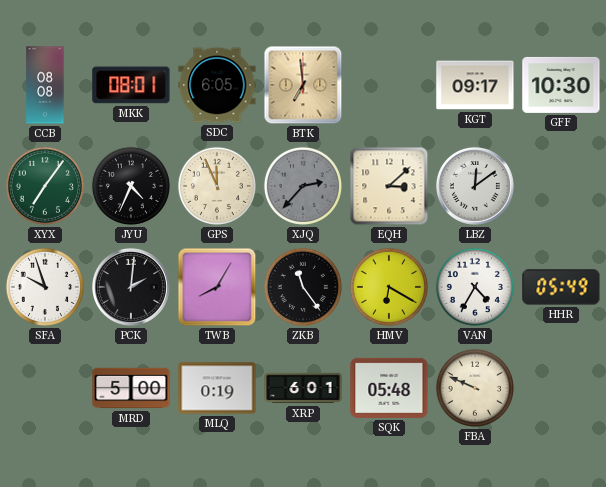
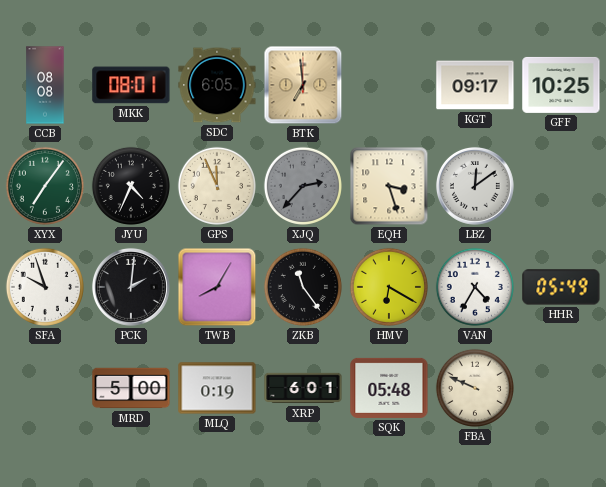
GFF: 10:30 -> 10:25 (561, 85)
EQH: 3:08 -> 3:27 (389, 186)
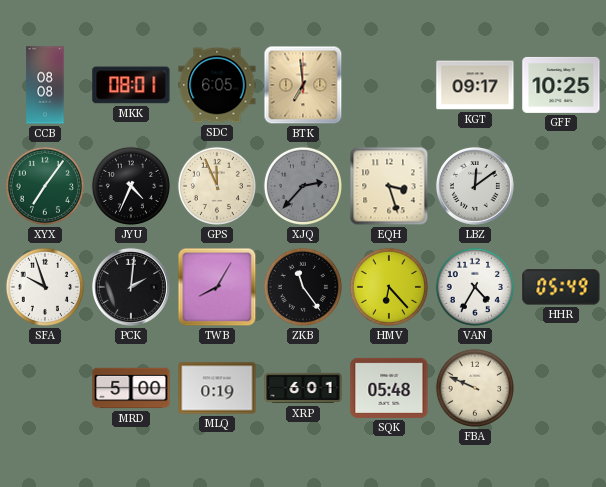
HMV: 6:20 -> 6:23 (389, 287)
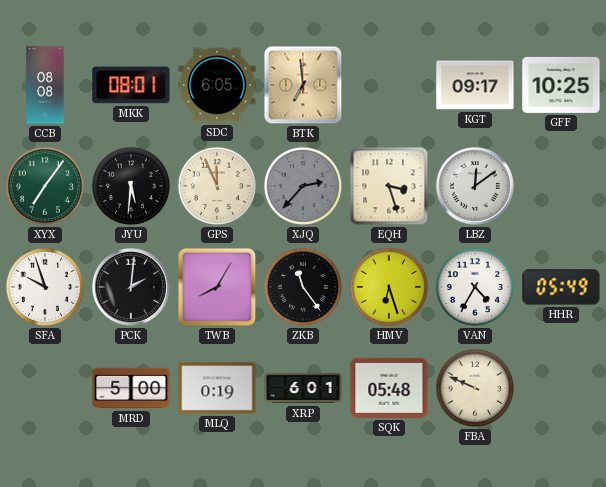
JYU: 4:34 -> 5:31 (131, 186)
HMV: 6:23 -> 6:27 (389, 287)
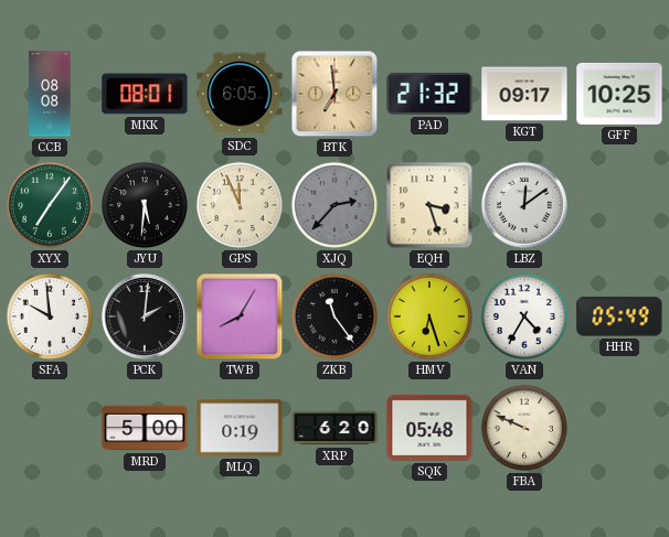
PAD: none -> 21:32 (429, 95)
SFA: 9:57 -> 9:59 (50, 316)
XRP: 6:01 -> 6:20 (334, 428)
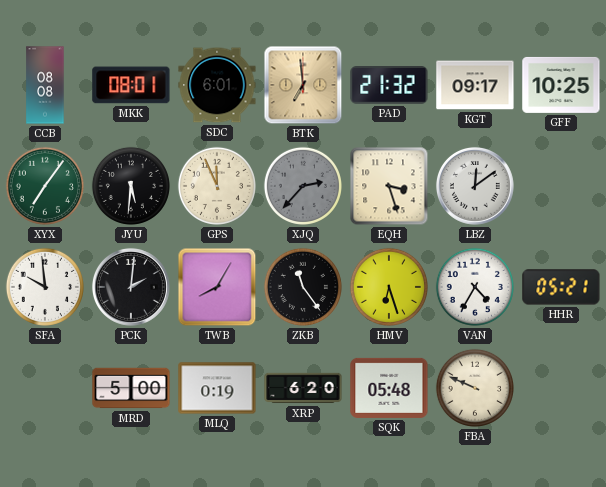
SDC: 6:05 -> 6:01 (217, 85)
HHR: 05:49 -> 05:21 (561, 287)
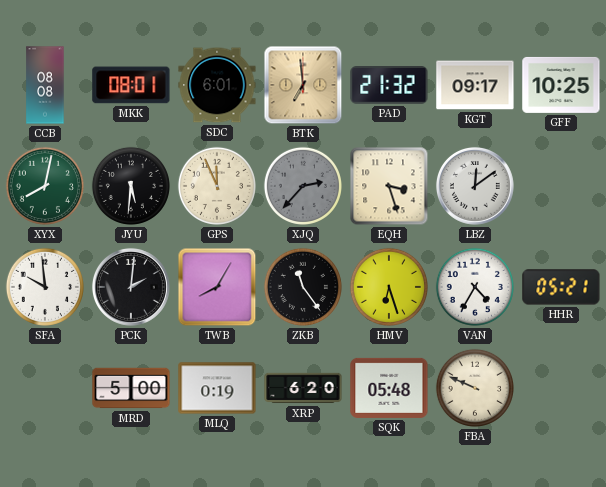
XYX: 7:06 -> 8:02 (45, 186)
